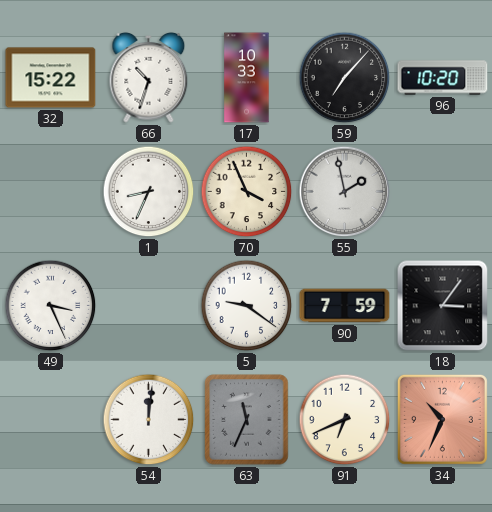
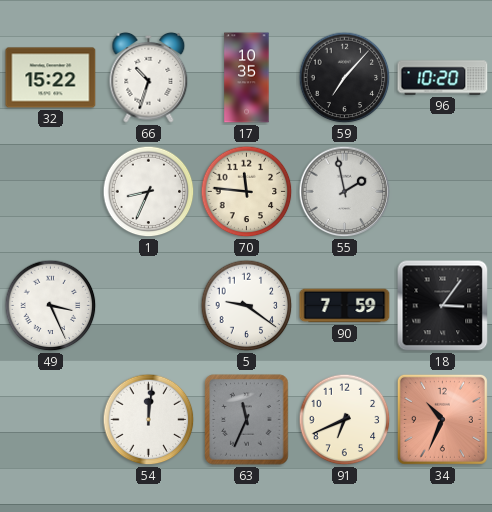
17: 10:33 -> 10:35 (247, 78)
70: 3:56 -> 11:46 (247, 192)
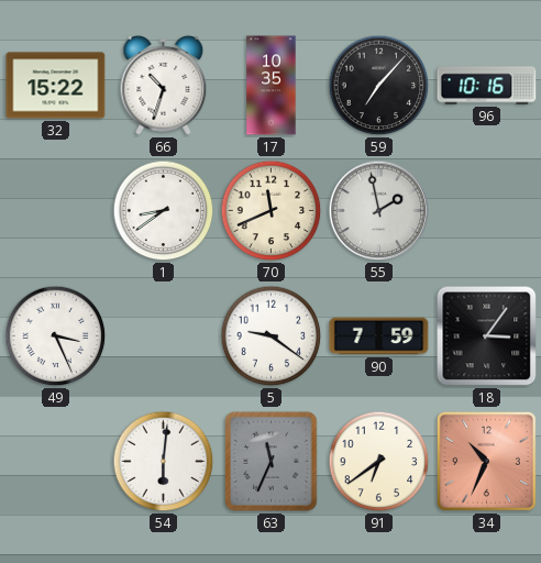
96: 10:20 -> 10:16 (487, 86)
1: 8:34 -> 8:39 (164, 211)
70: 11:46 -> 11:41 (272, 211)
54: 12:01 -> 6:01 (164, 462)
91: 6:41 -> 6:39 (379, 462)
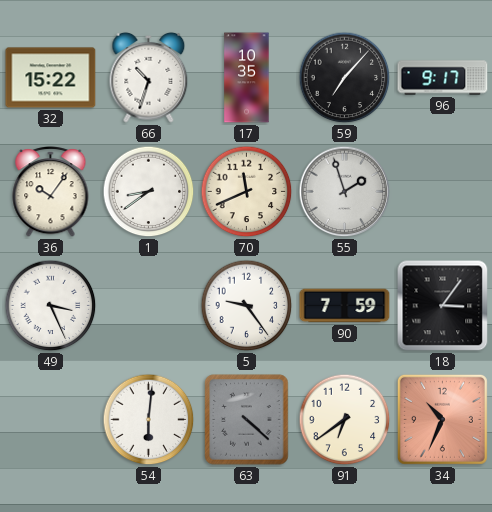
96: 10:16 -> 9:17 (443, 78)
36: none -> 10:06 (51, 192)
55: 1:58 -> 1:57 (345, 192)
5: 9:21 -> 9:24 (247, 306)
63: 11:34 -> 4:22 (247, 420)
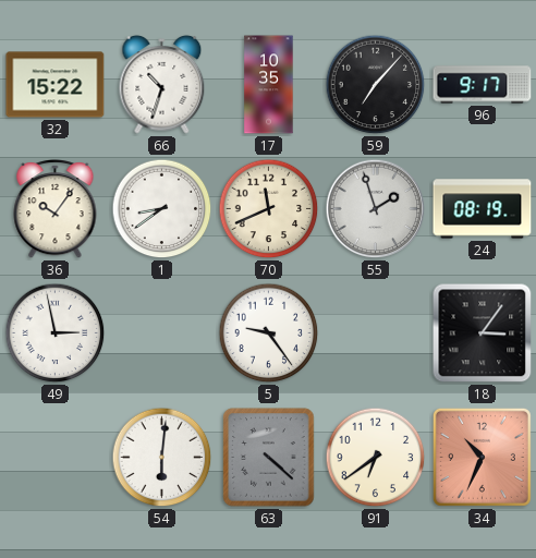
24: none -> 08:19 (483, 209)
49: 3:26 -> 2:58 (56, 333)
90: 7:59 -> none (345, 306)
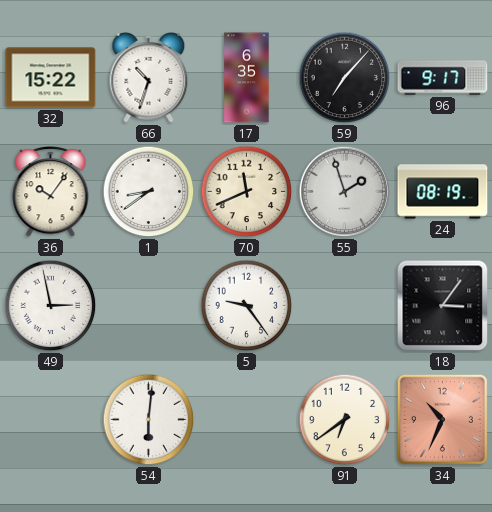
17: 10:35 -> 6:35 (247, 78)
63: 4:22 -> none (269, 458)
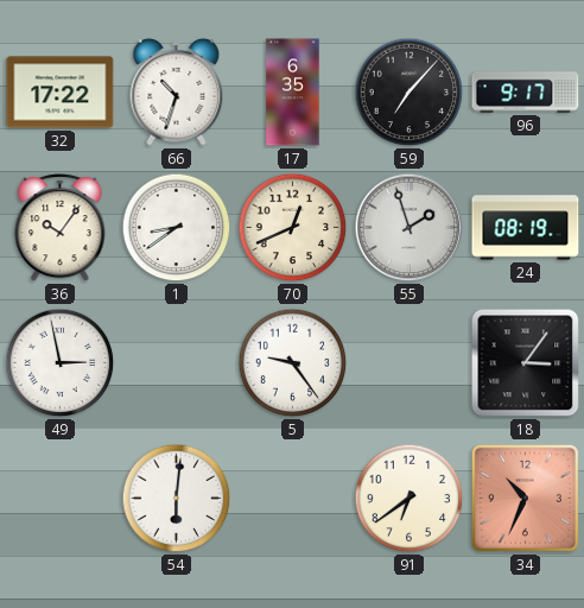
32: 15:22 -> 17:22 (61, 93)
70: 11:41 -> 12:41 (293, 228)
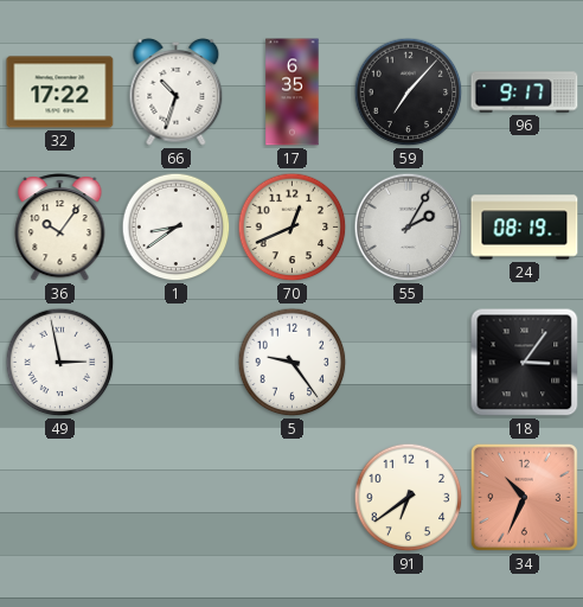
55: 1:57 -> 2:05 (409, 228)
54: 6:01 -> none (177, 499)
